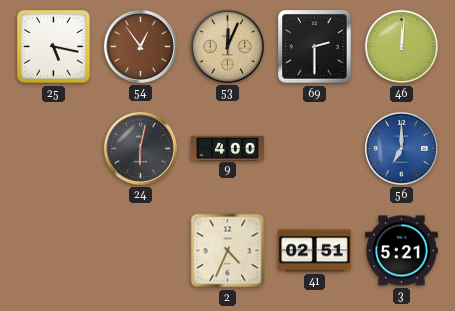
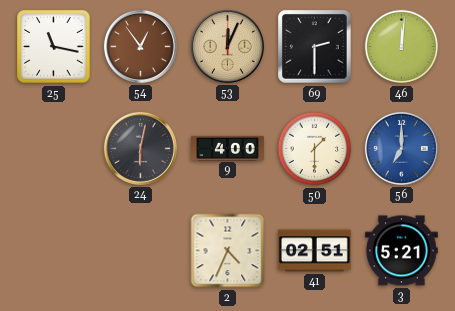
25: 5:17 -> 11:17 (54, 47)
50: none -> 1:30 (315, 149)
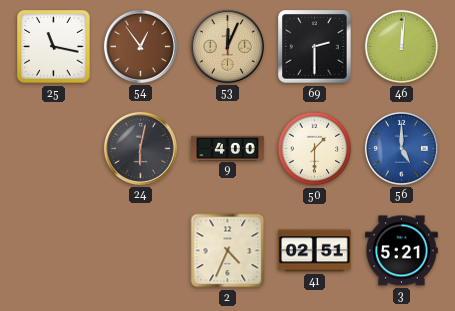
56: 7:00 -> 5:00 (401, 148)
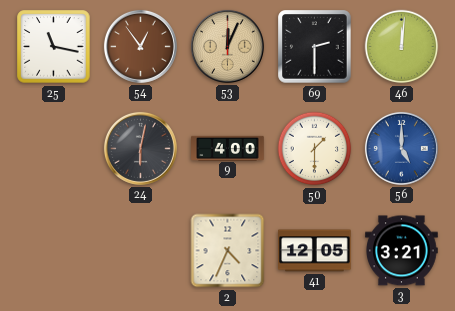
41: 02:51 -> 12:05 (315, 251)
3: 5:21 -> 3:21 (402, 251)
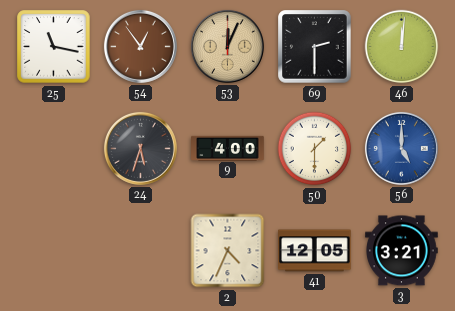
24: 6:02 -> 5:33 (140, 148)
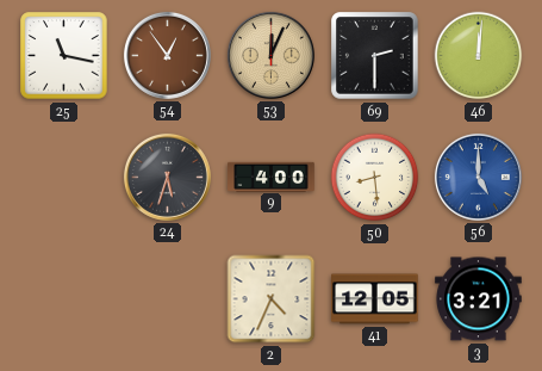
50: 1:30 -> 8:29 (375, 178)
